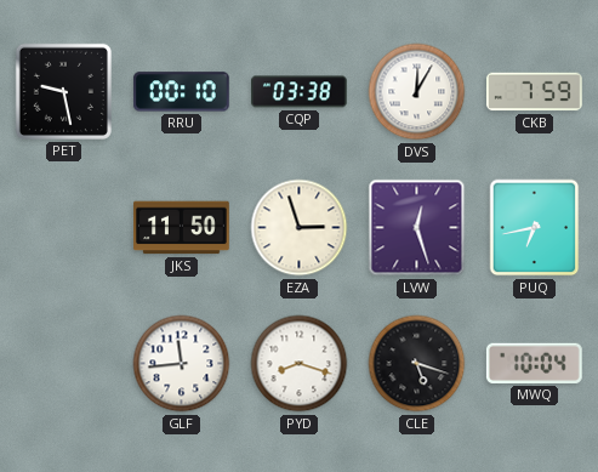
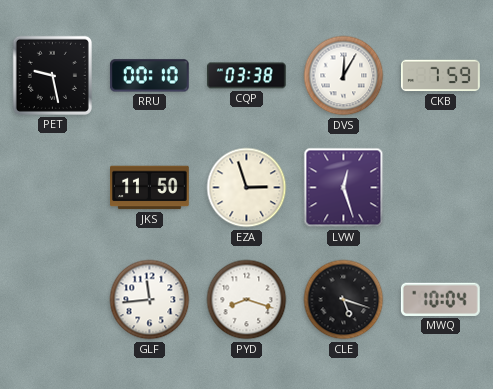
PUQ: 6:43 -> none (535, 228)
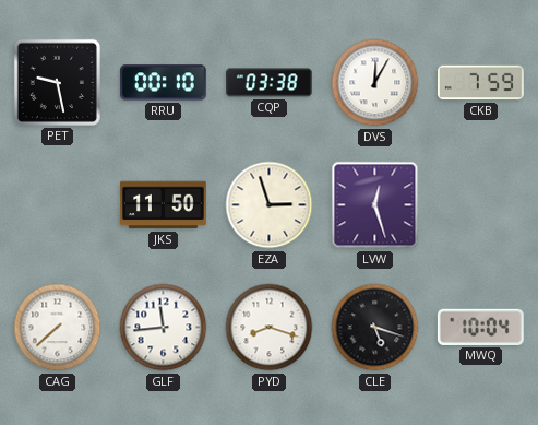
CAG: none -> 7:38 (58, 328)
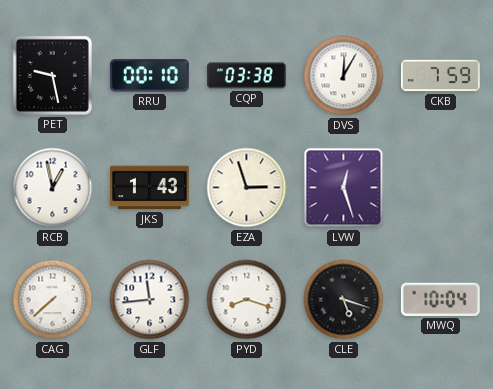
RCB: none -> 12:58 (53, 188)
JKS: 11:50 -> 1:43 (150, 188)
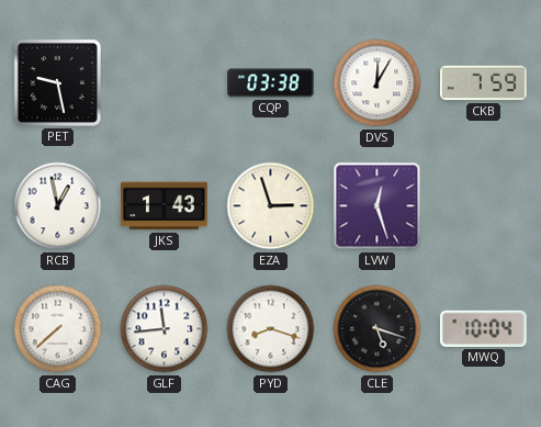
RRU: 00:10 -> none (149, 76)
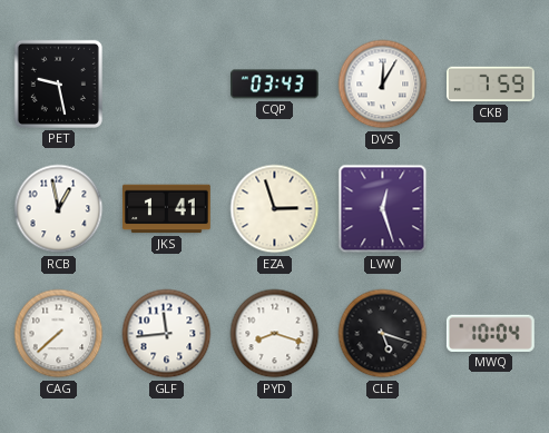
CQP: 03:38 -> 03:43 (275, 85)
JKS: 1:43 -> 1:41 (167, 209)
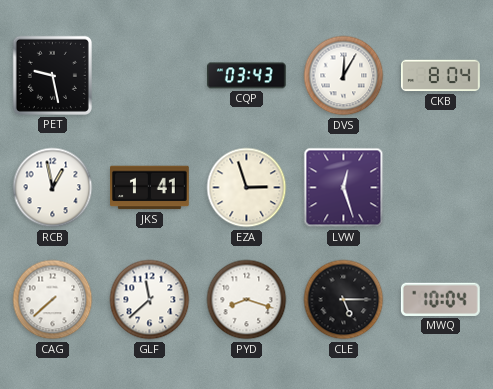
CKB: 7:59 -> 8:04 (441, 76)
GLF: 11:44 -> 11:38 (150, 300)
CLE: 5:18 -> 5:15 (344, 300)
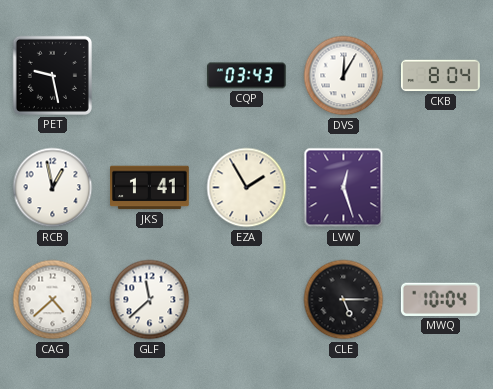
EZA: 2:57 -> 1:55 (247, 188)
CAG: 7:38 -> 4:38 (53, 300)
PYD: 8:18 -> none (247, 300)
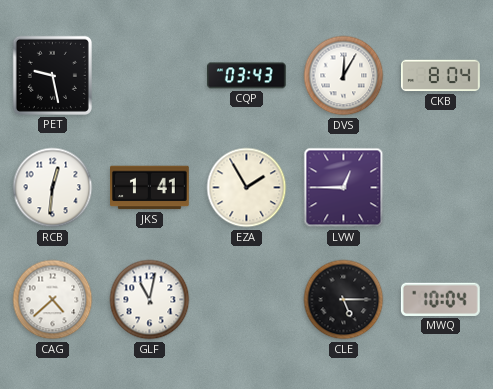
RCB: 12:58 -> 12:31 (53, 188)
LVW: 12:27 -> 12:45 (344, 188)
GLF: 11:38 -> 11:02 (150, 300)
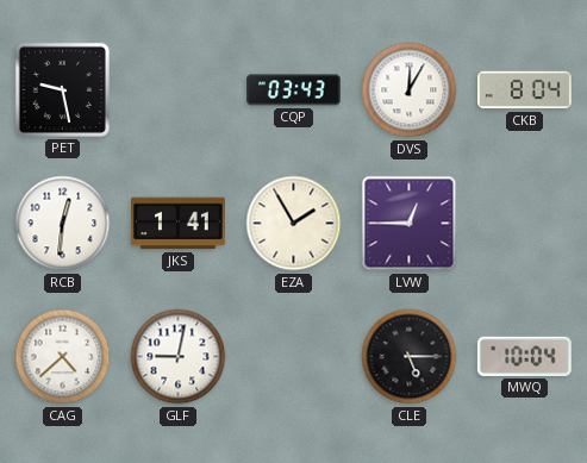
GLF: 11:02 -> 9:02 (179, 357)
